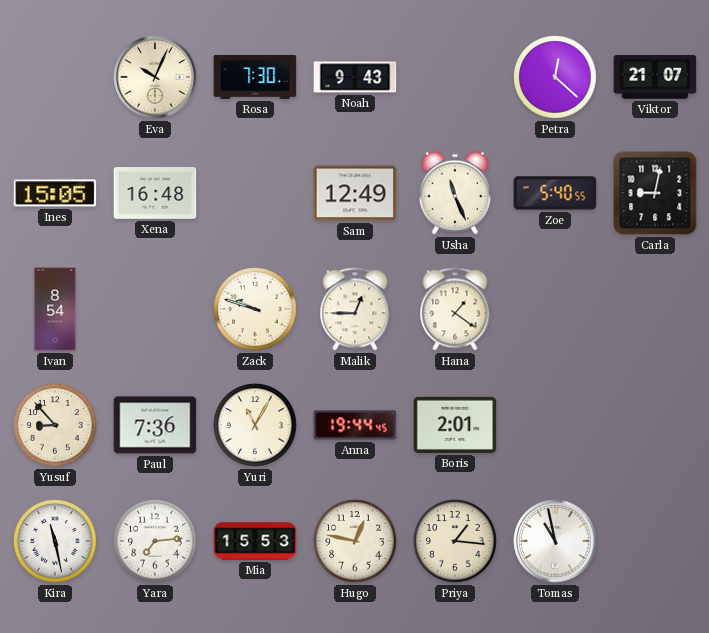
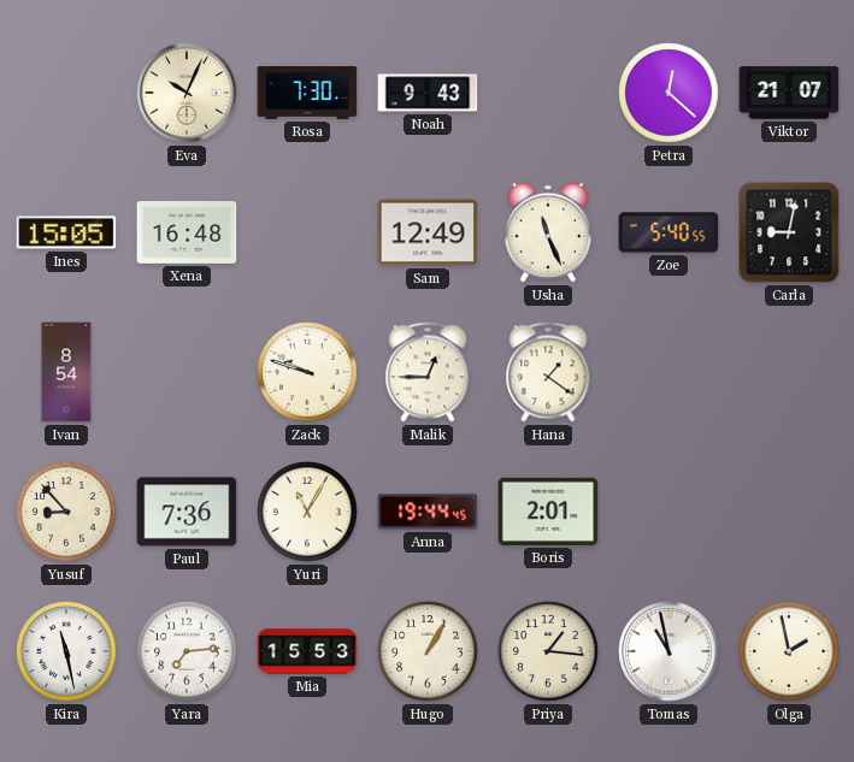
Hugo: 12:47 -> 1:05 (428, 651)
Olga: none -> 1:58 (789, 651)
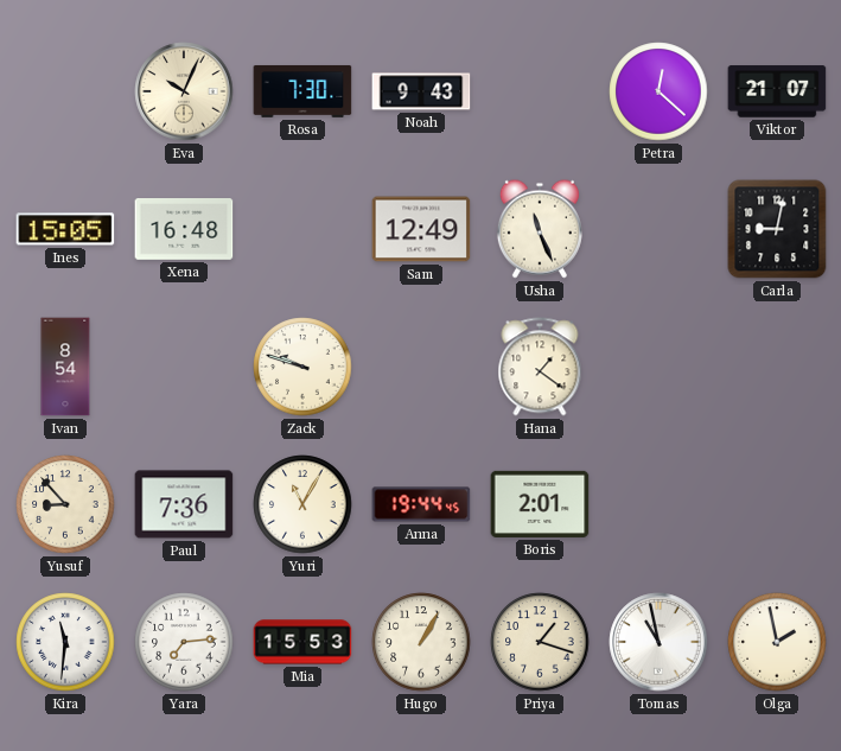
Zoe: 5:40 -> none (669, 232)
Malik: 12:45 -> none (428, 372)
Kira: 11:28 -> 11:31 (65, 642)
Priya: 1:16 -> 1:18 (540, 642)
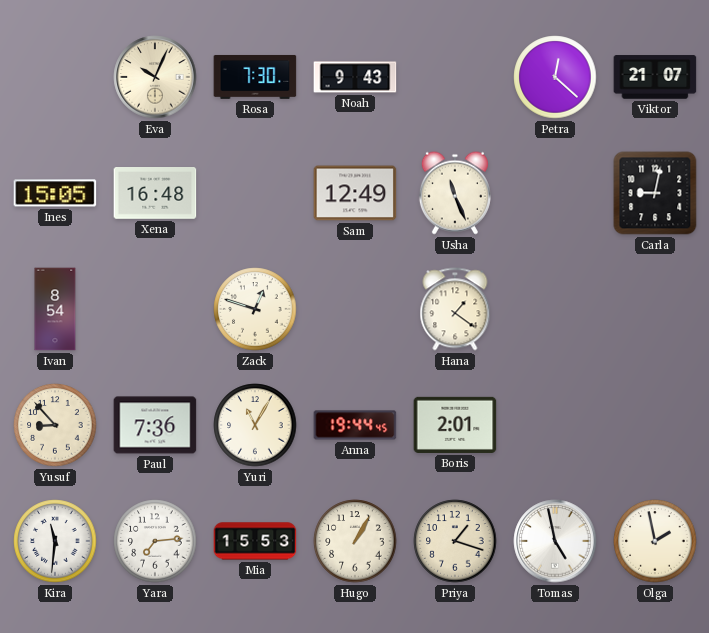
Zack: 9:48 -> 12:48 (255, 309)
Tomas: 10:58 -> 4:58 (555, 541)
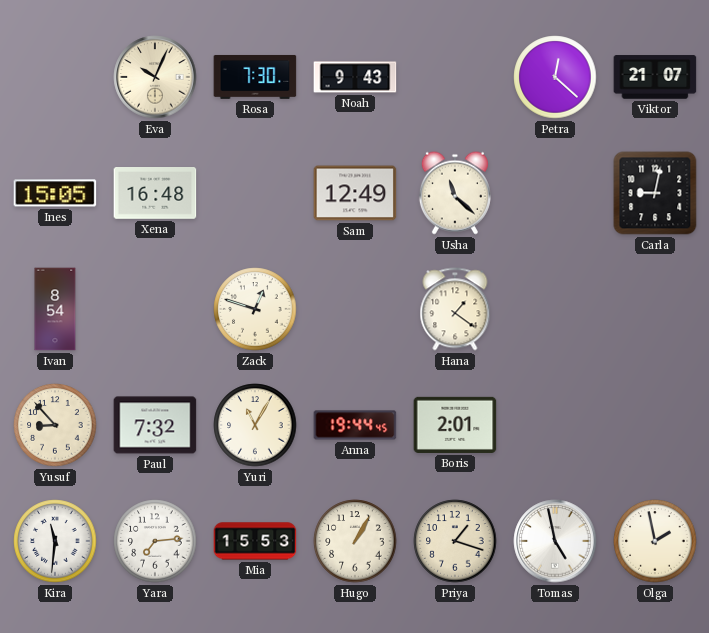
Usha: 11:26 -> 11:22 (455, 193)
Paul: 7:36 -> 7:32 (155, 425)
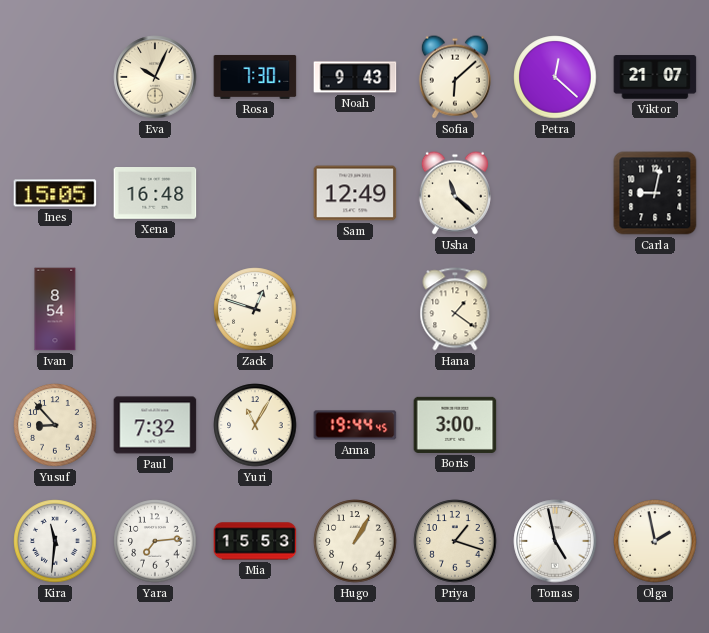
Sofia: none -> 6:08 (455, 77)
Boris: 2:01 -> 3:00 (455, 425)
